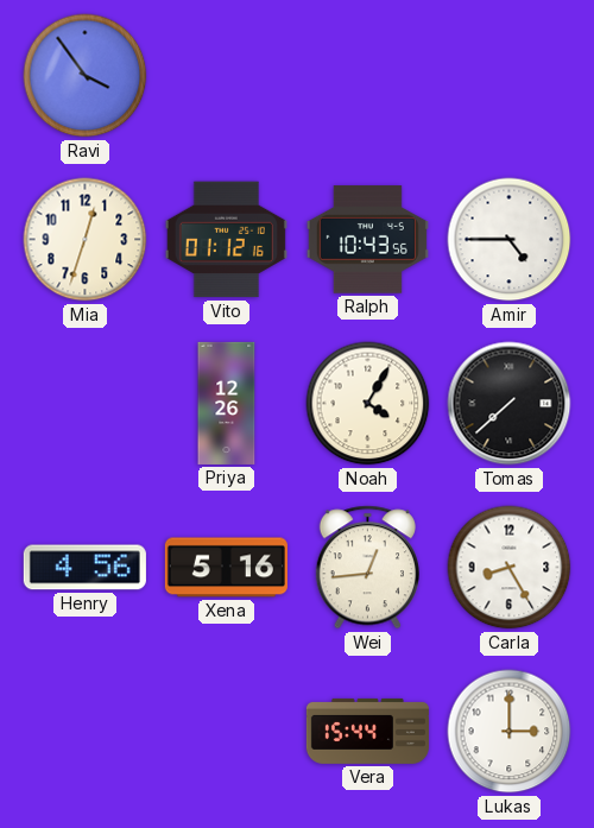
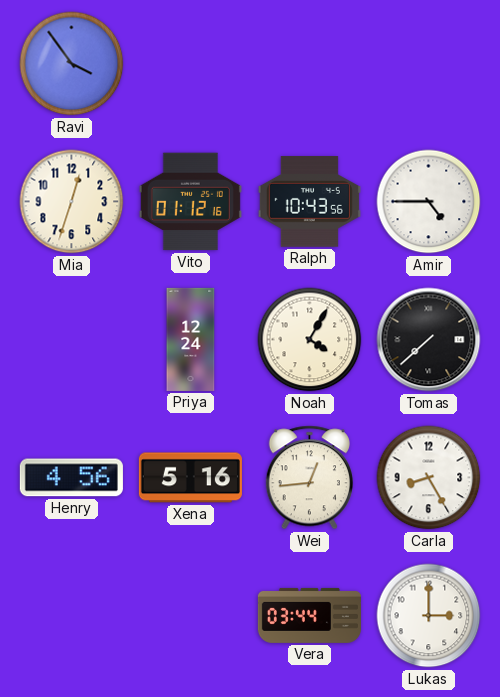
Priya: 12:26 -> 12:24 (191, 339)
Vera: 15:44 -> 03:44 (309, 615)
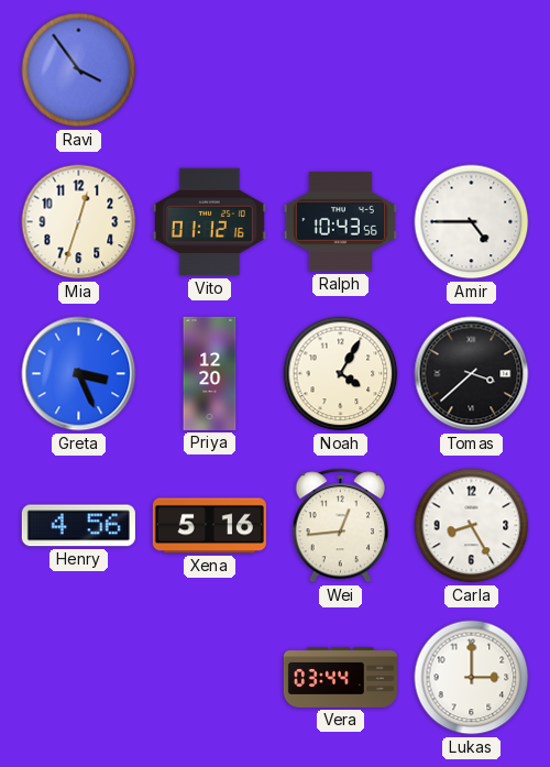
Greta: none -> 3:26 (79, 374)
Priya: 12:24 -> 12:20 (210, 373)
Tomas: 7:38 -> 3:38 (472, 374)
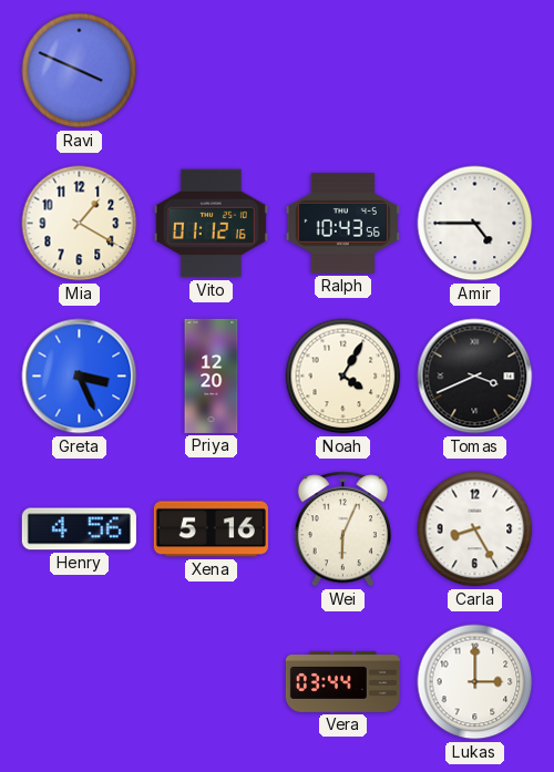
Ravi: 3:54 -> 3:49 (80, 71)
Mia: 12:33 -> 1:20 (80, 224)
Tomas: 3:38 -> 3:41 (475, 377)
Wei: 12:44 -> 6:04 (342, 529)
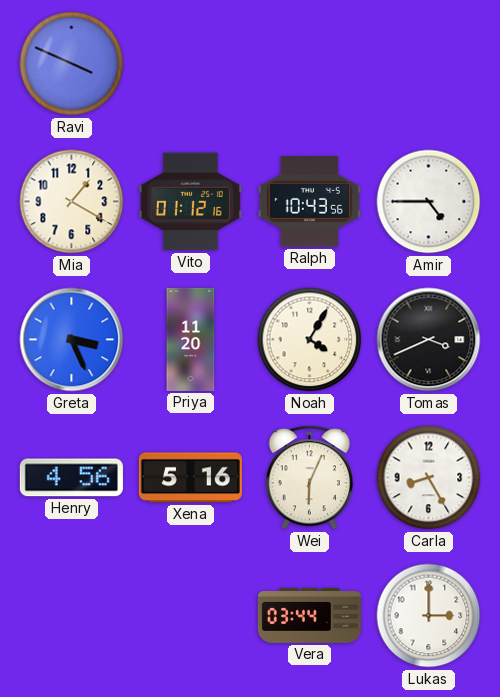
Priya: 12:20 -> 11:20 (191, 339)
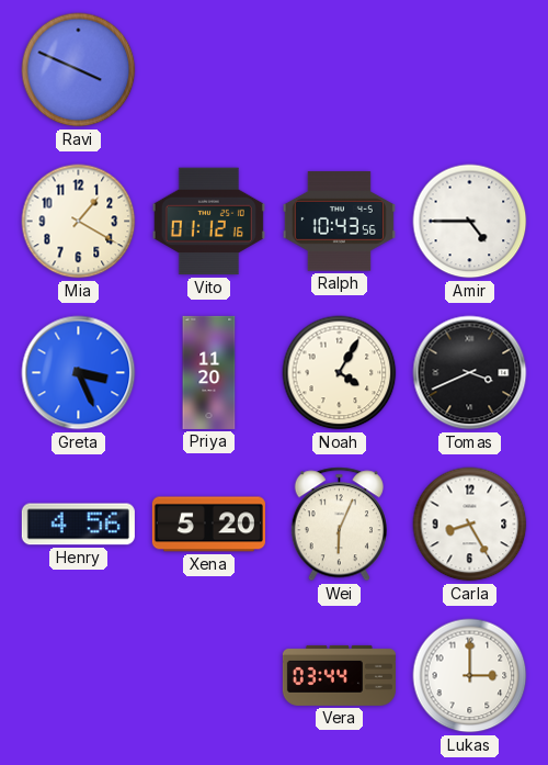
Xena: 5:16 -> 5:20 (208, 525)
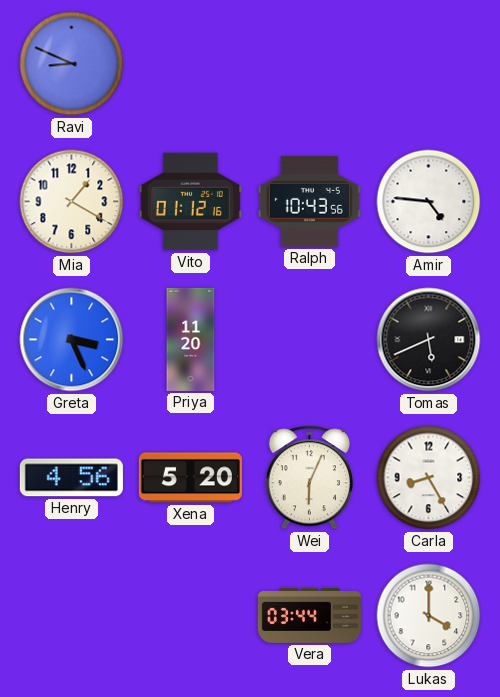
Ravi: 3:49 -> 8:49 (72, 64)
Amir: 4:45 -> 4:46 (429, 202)
Noah: 4:05 -> none (340, 373)
Tomas: 3:41 -> 5:41 (429, 340)
Lukas: 3:00 -> 4:00 (429, 616)
